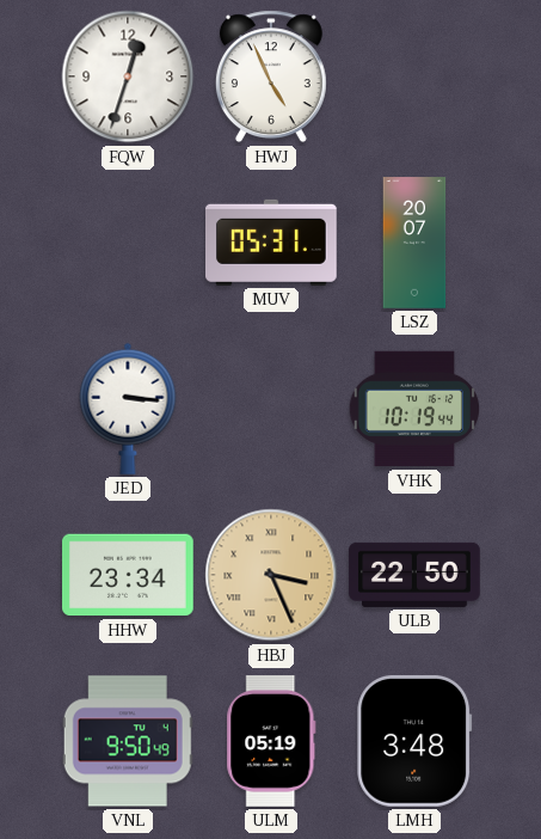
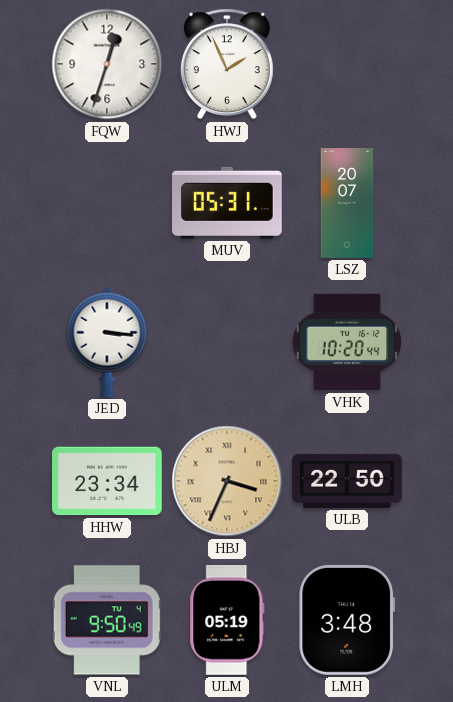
HWJ: 4:56 -> 1:56 (227, 64)
VHK: 10:19 -> 10:20 (346, 342)
HBJ: 3:26 -> 3:34 (227, 481)
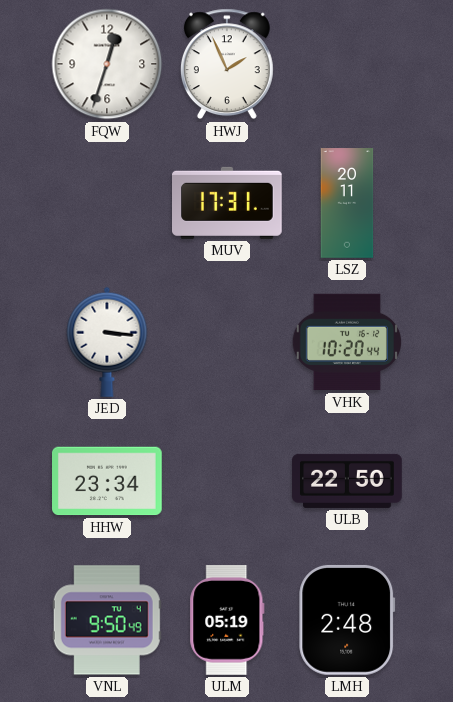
MUV: 05:31 -> 17:31 (228, 203)
LSZ: 20:07 -> 20:11 (347, 203)
HBJ: 3:34 -> none (227, 481)
LMH: 3:48 -> 2:48 (347, 620)
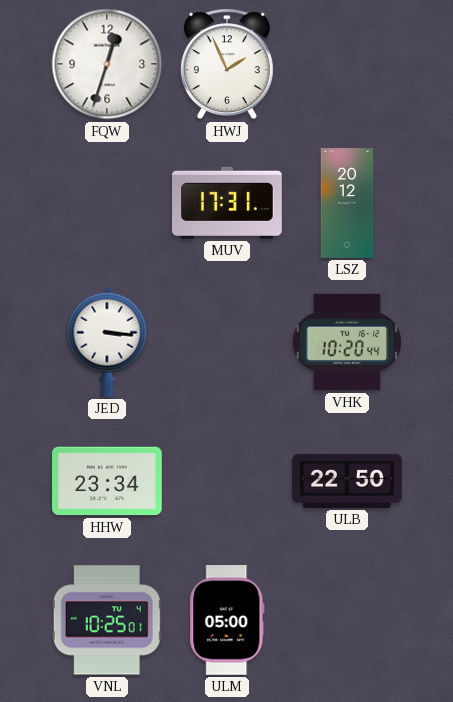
LSZ: 20:11 -> 20:12 (347, 203)
VNL: 9:50 -> 10:25 (107, 620)
ULM: 05:19 -> 05:00 (227, 621)
LMH: 2:48 -> none (347, 620)
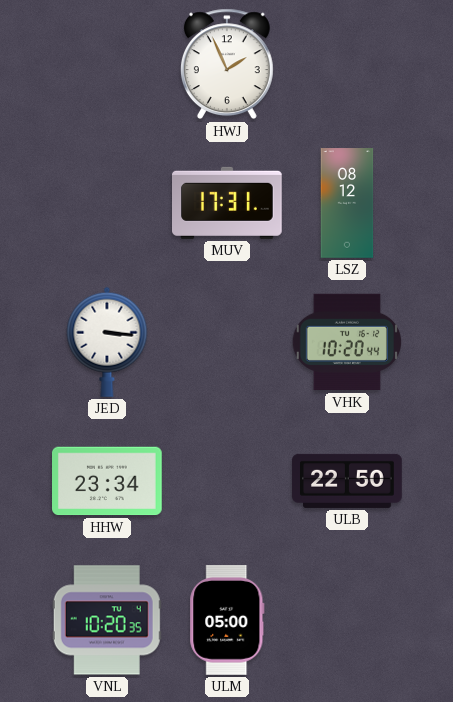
FQW: 12:33 -> none (107, 64)
LSZ: 20:12 -> 08:12 (347, 203)
VNL: 10:25 -> 10:20 (107, 620)
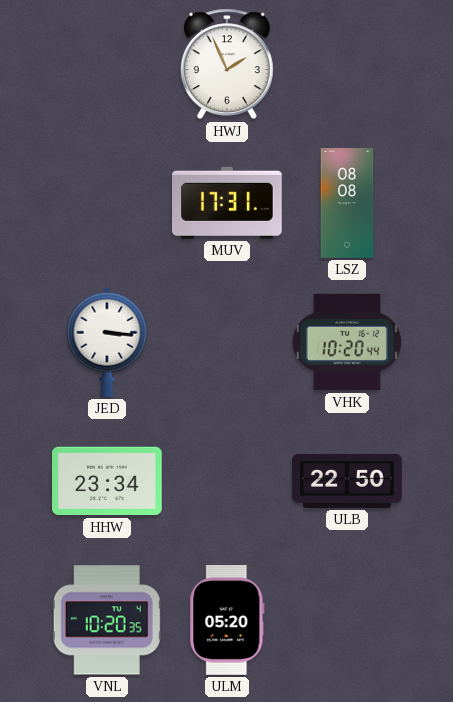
LSZ: 08:12 -> 08:08 (347, 203)
ULM: 05:00 -> 05:20 (227, 621)
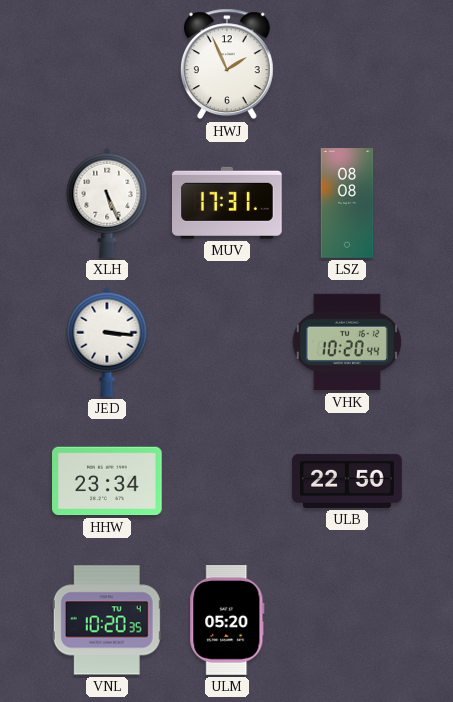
XLH: none -> 5:26 (107, 203)
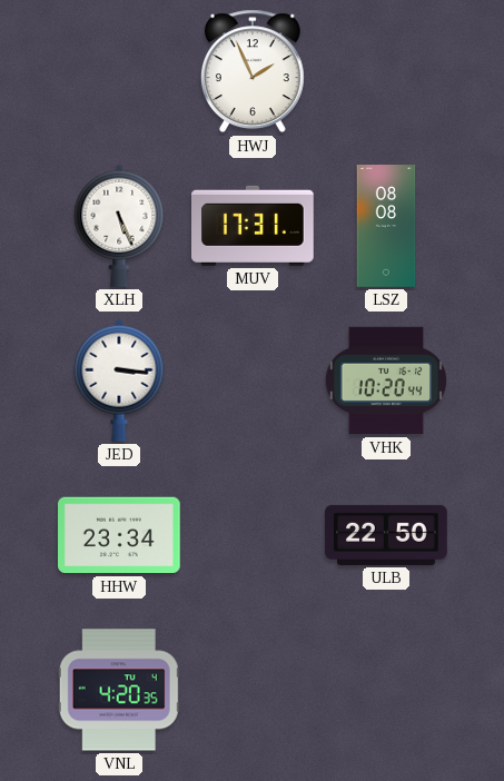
VNL: 10:20 -> 4:20 (119, 690)
ULM: 05:20 -> none (227, 621)
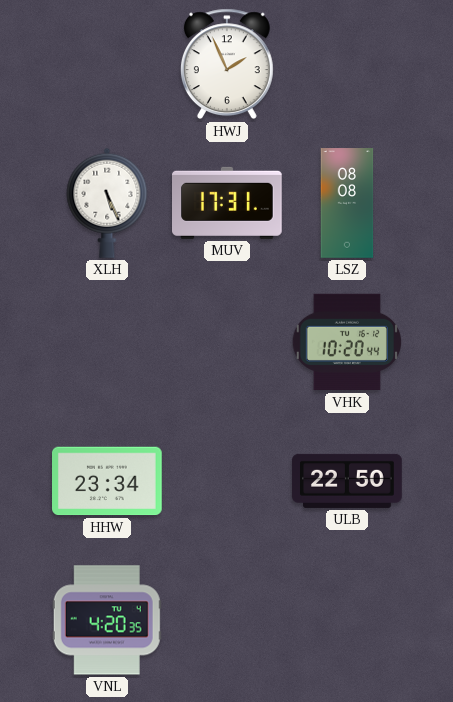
JED: 3:16 -> none (119, 380)
